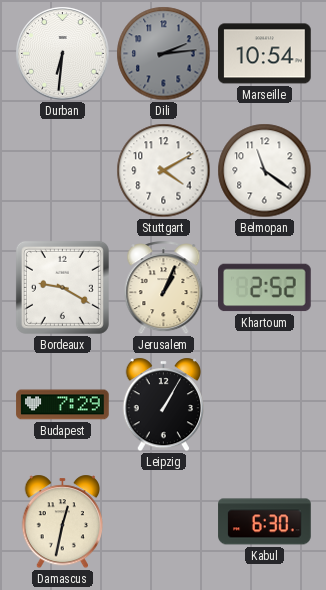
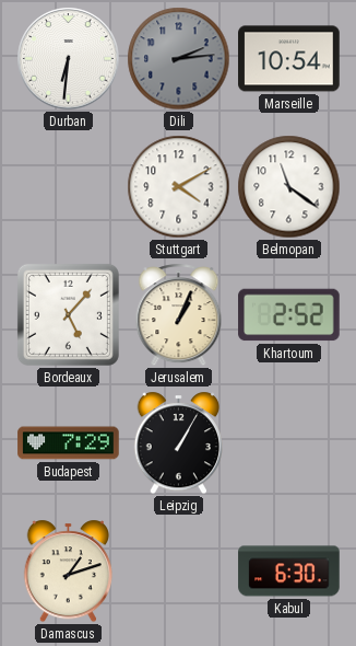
Bordeaux: 9:20 -> 5:07 (68, 314)
Damascus: 12:32 -> 1:12 (68, 572)
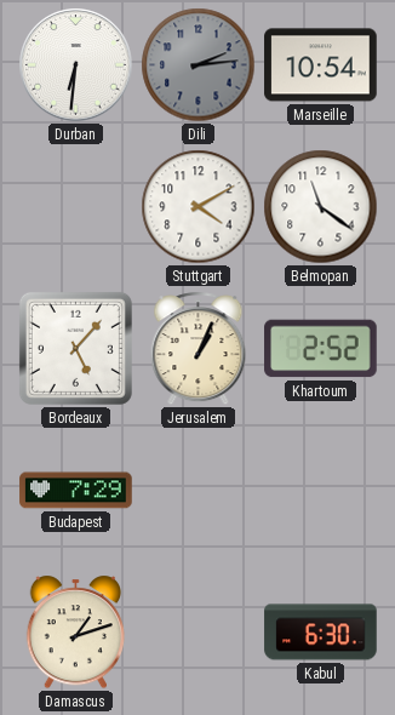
Leipzig: 1:05 -> none (178, 443)
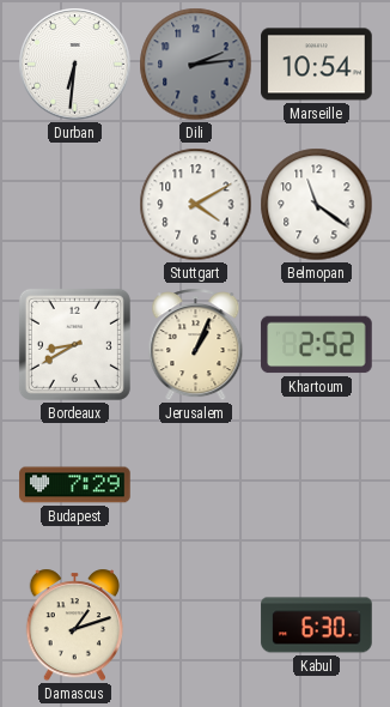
Bordeaux: 5:07 -> 8:40 (74, 344)
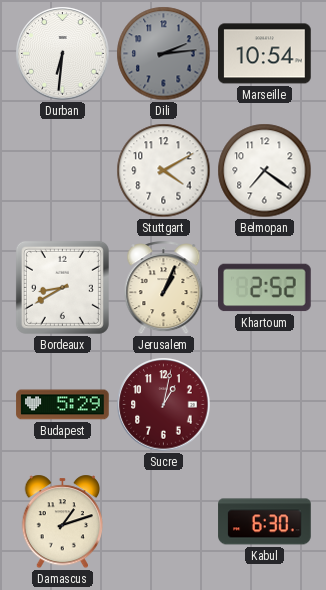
Belmopan: 11:21 -> 7:21 (265, 171)
Budapest: 7:29 -> 5:29 (63, 405)
Sucre: none -> 1:02 (164, 405)
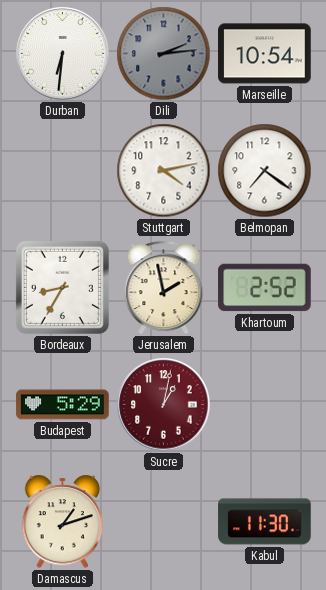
Stuttgart: 4:10 -> 4:13 (164, 171)
Bordeaux: 8:40 -> 8:35 (62, 287)
Jerusalem: 1:04 -> 1:58 (164, 288)
Kabul: 6:30 -> 11:30 (265, 522)
